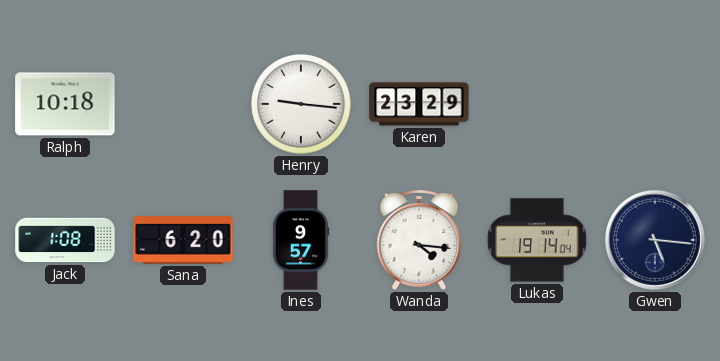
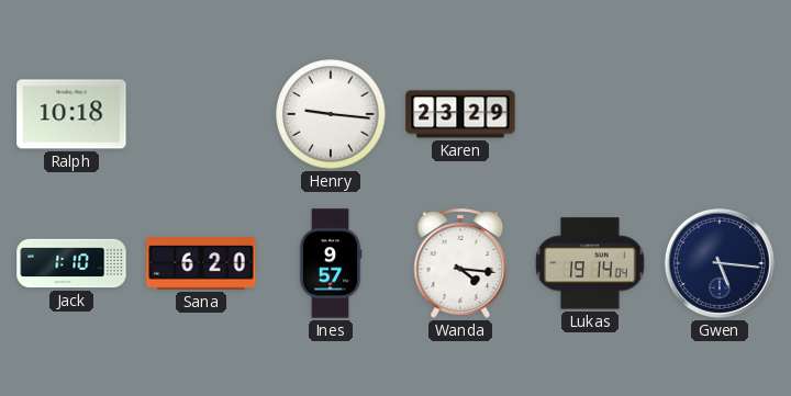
Jack: 1:08 -> 1:10 (71, 263)
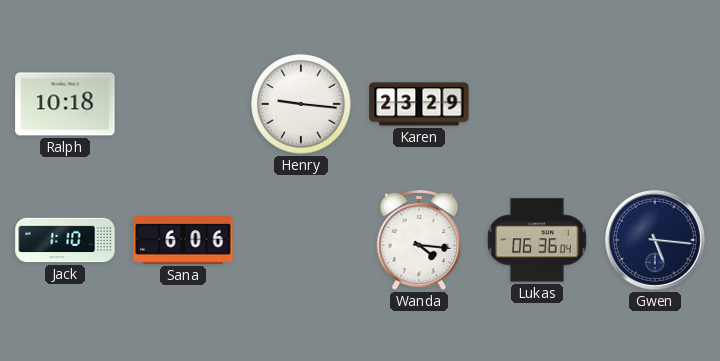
Sana: 6:20 -> 6:06 (183, 240)
Ines: 9:57 -> none (331, 263)
Lukas: 19:14 -> 06:36 (537, 240)
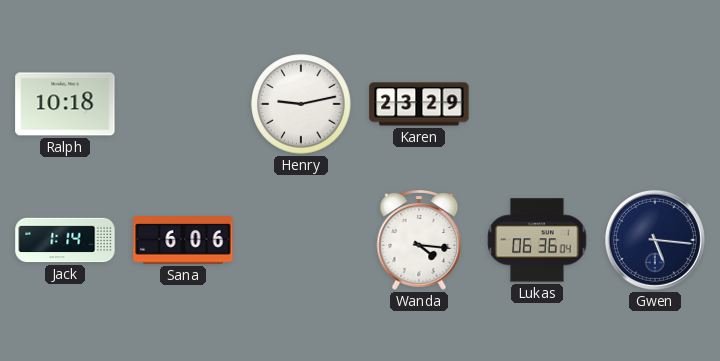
Henry: 9:16 -> 9:13 (301, 104)
Jack: 1:10 -> 1:14 (65, 240)
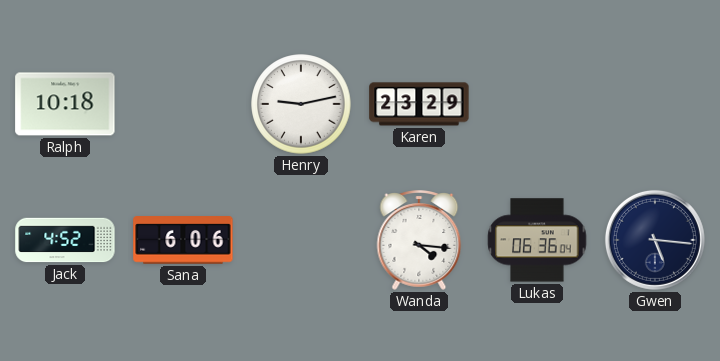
Jack: 1:14 -> 4:52 (65, 240)
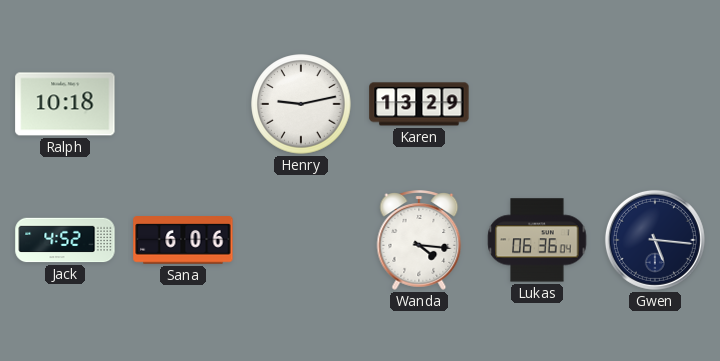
Karen: 23:29 -> 13:29 (419, 104)
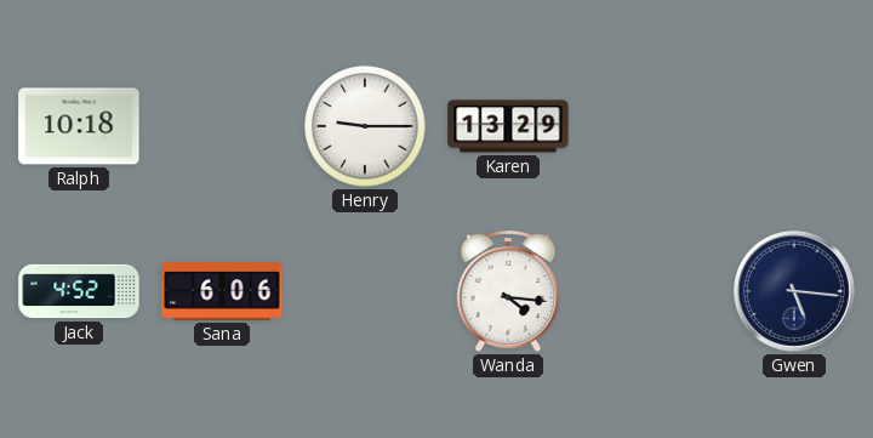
Henry: 9:13 -> 9:15 (365, 126)
Lukas: 06:36 -> none (537, 240)
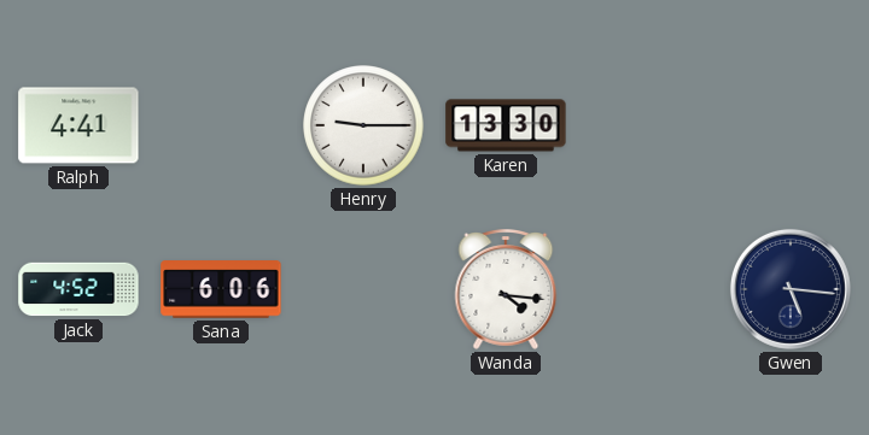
Ralph: 10:18 -> 4:41 (78, 125)
Karen: 13:29 -> 13:30 (506, 125)
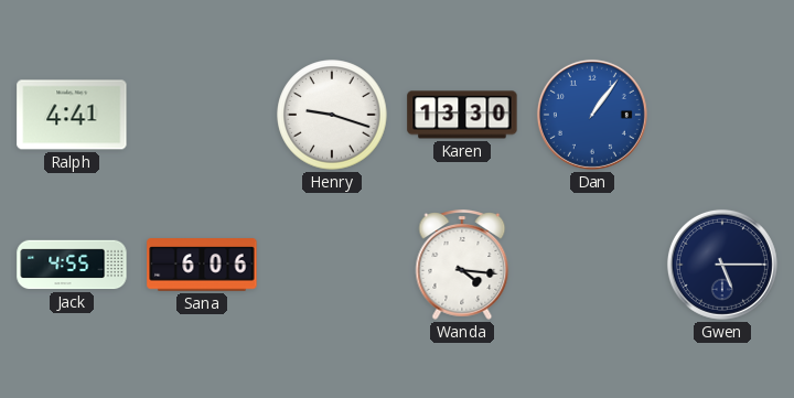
Henry: 9:15 -> 9:18 (332, 115)
Dan: none -> 1:06 (592, 115)
Jack: 4:52 -> 4:55 (72, 265)
Gwen: 5:16 -> 5:15 (722, 265)
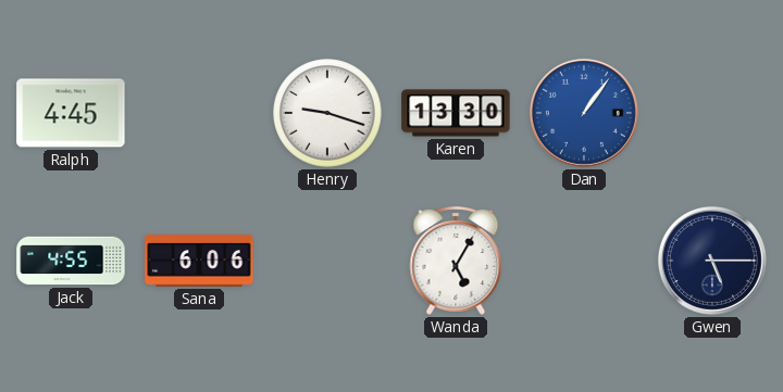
Ralph: 4:41 -> 4:45 (71, 113)
Wanda: 4:16 -> 5:05 (456, 261)
